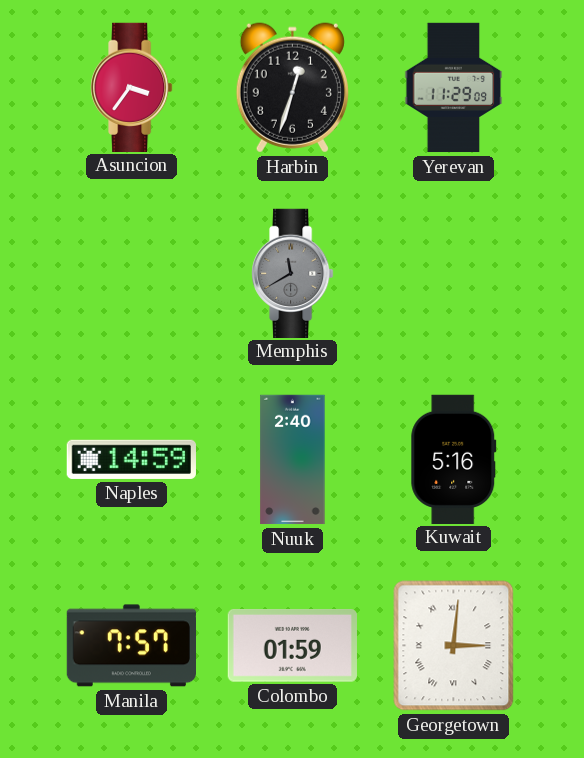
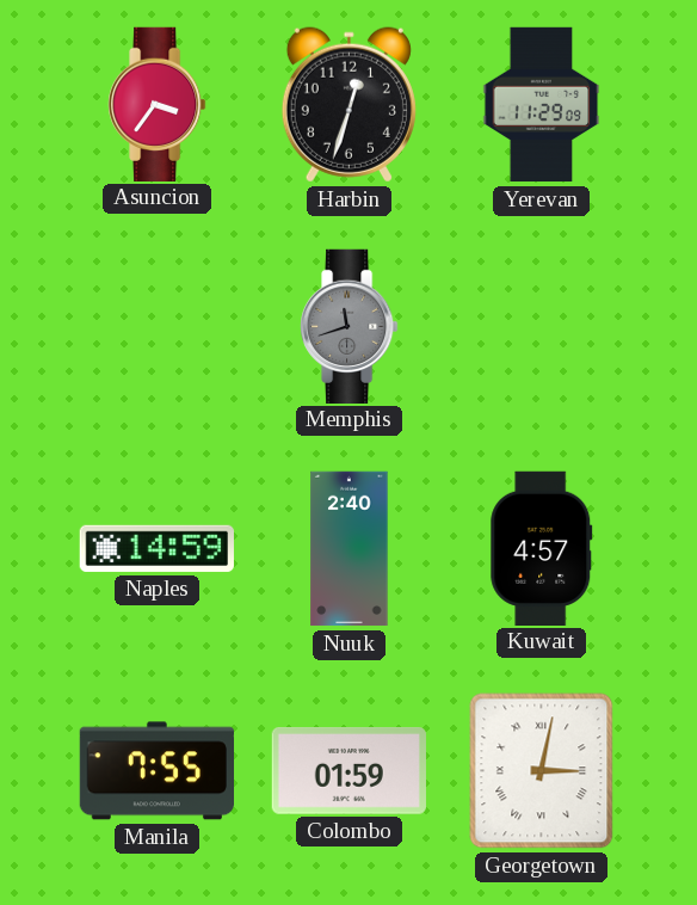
Memphis: 11:40 -> 11:42 (350, 326)
Kuwait: 5:16 -> 4:57 (542, 548)
Manila: 7:57 -> 7:55 (156, 771)
Georgetown: 3:01 -> 3:02 (542, 771)
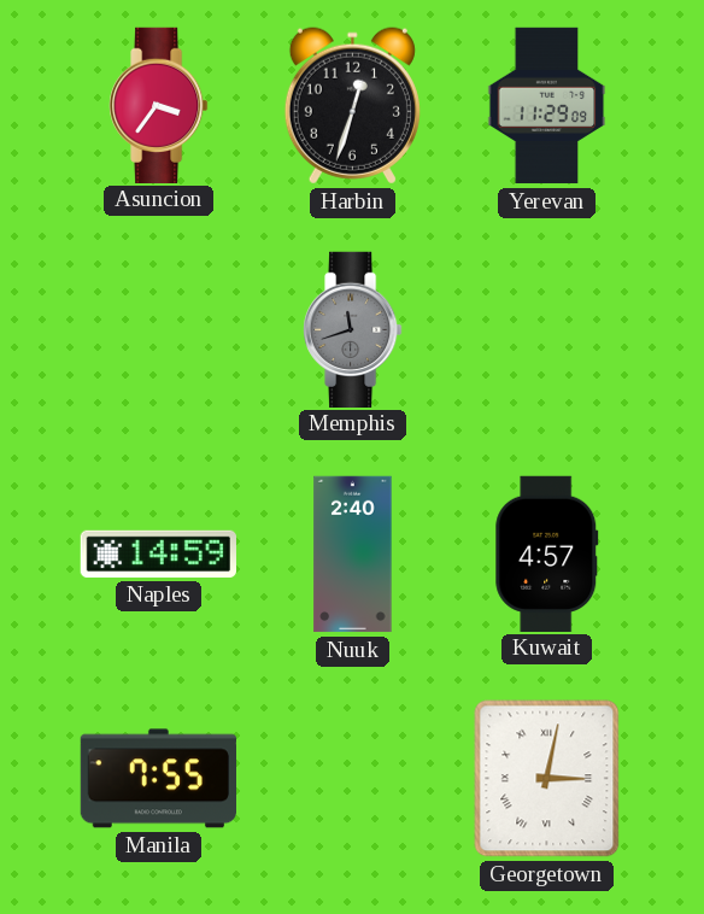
Colombo: 01:59 -> none (348, 771)
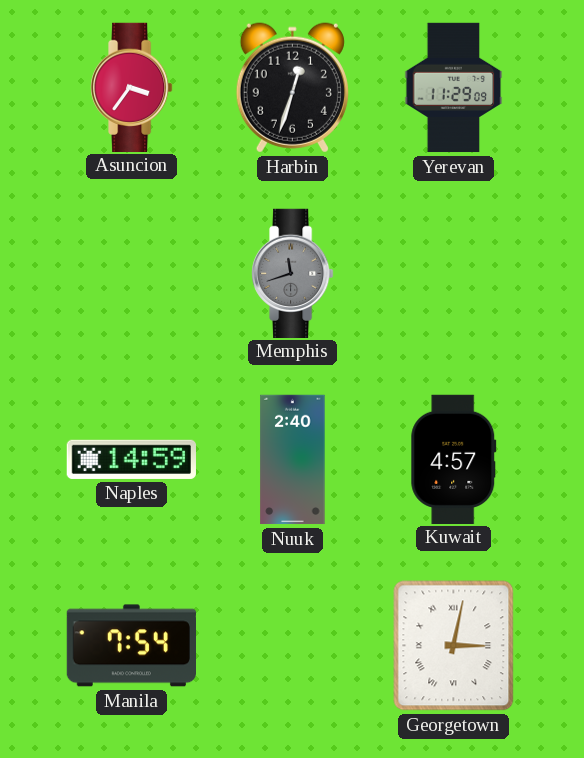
Manila: 7:55 -> 7:54 (131, 646)
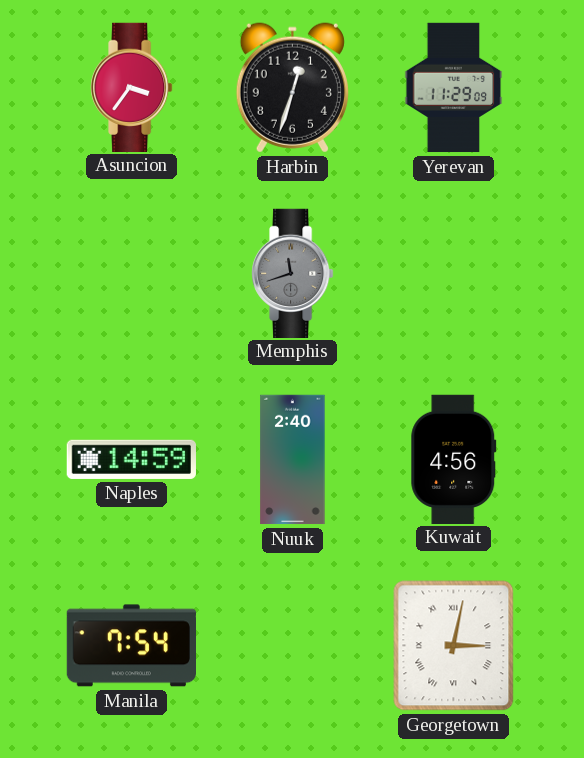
Kuwait: 4:57 -> 4:56 (454, 459)
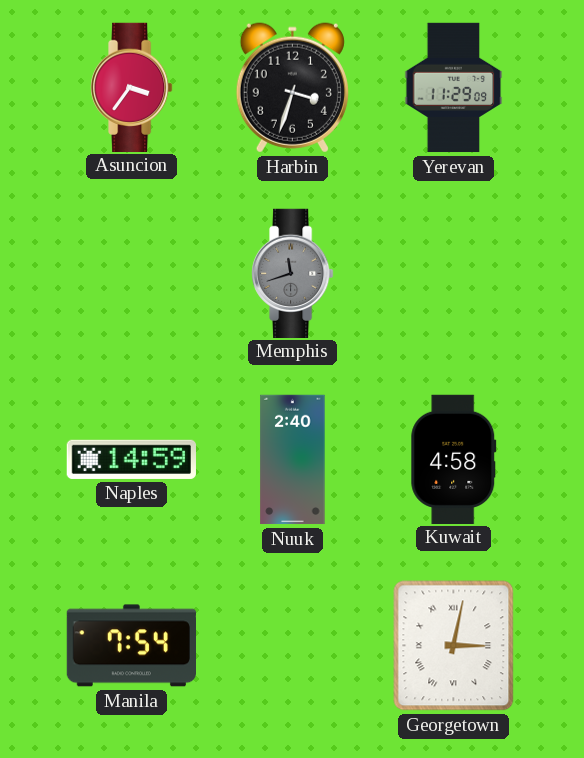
Harbin: 12:33 -> 3:33 (292, 88)
Kuwait: 4:56 -> 4:58 (454, 459)
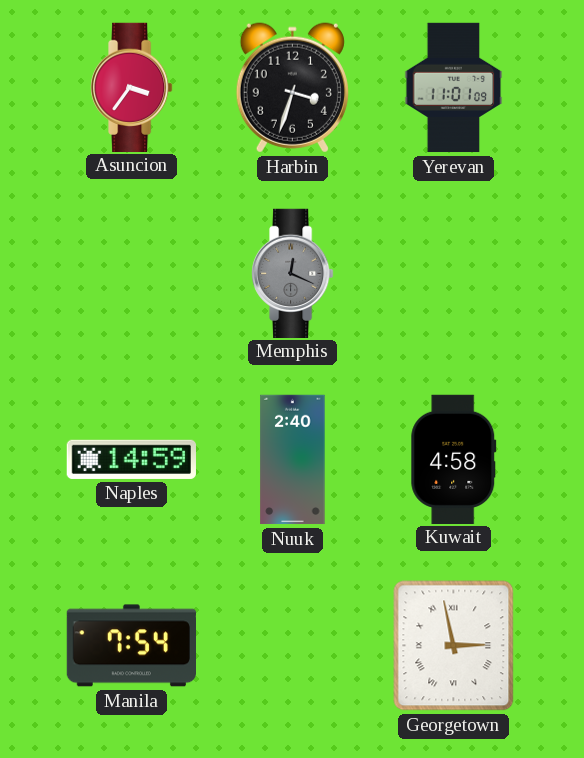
Yerevan: 11:29 -> 11:01 (454, 88)
Memphis: 11:42 -> 12:19 (293, 273)
Georgetown: 3:02 -> 2:58 (454, 646)
